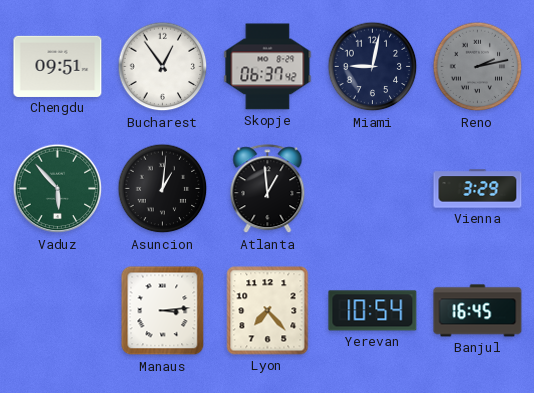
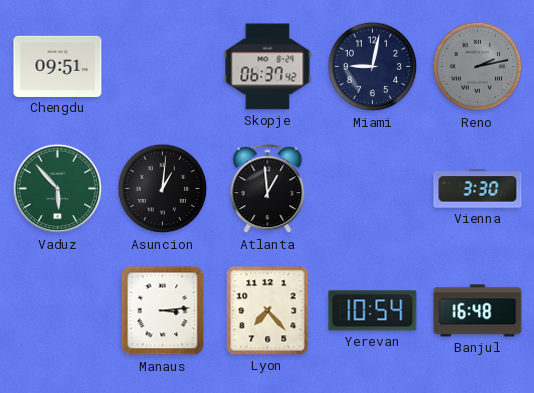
Bucharest: 12:54 -> none (163, 67)
Vienna: 3:29 -> 3:30 (478, 189)
Banjul: 16:45 -> 16:48 (478, 311)
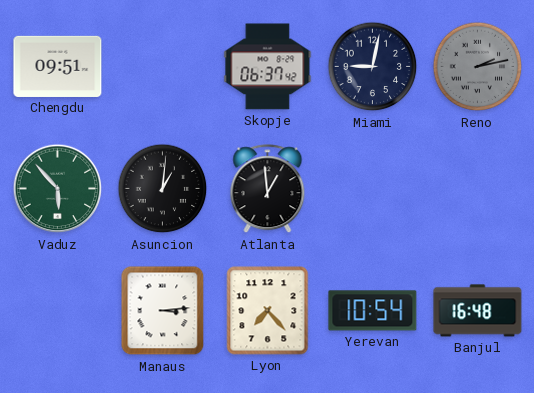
Vienna: 3:30 -> none (478, 189)
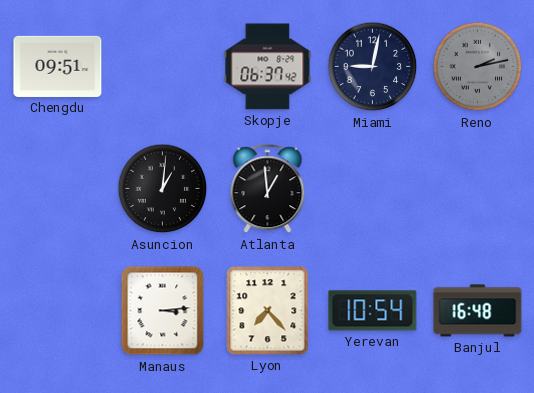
Vaduz: 5:53 -> none (58, 189)
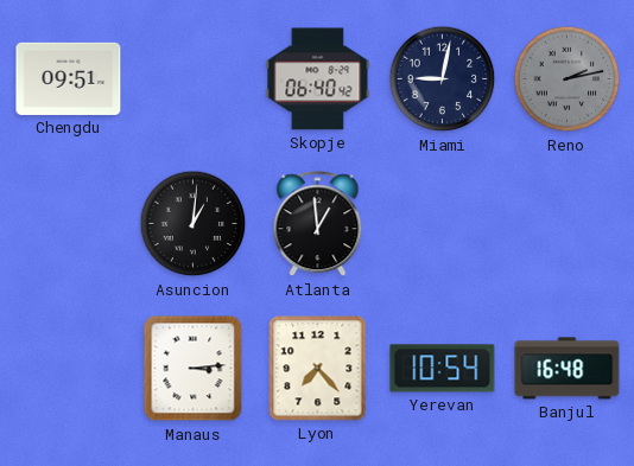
Skopje: 06:37 -> 06:40 (318, 79)
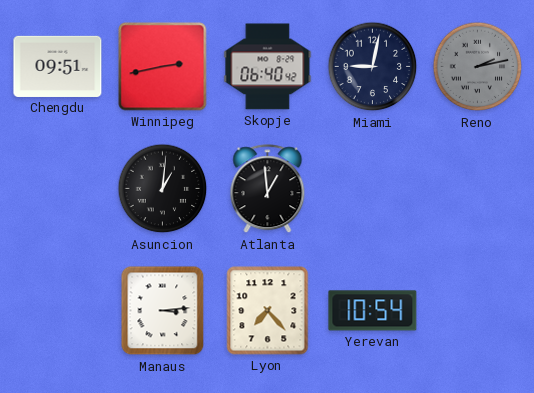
Winnipeg: none -> 2:43 (163, 67)
Banjul: 16:48 -> none (568, 369)
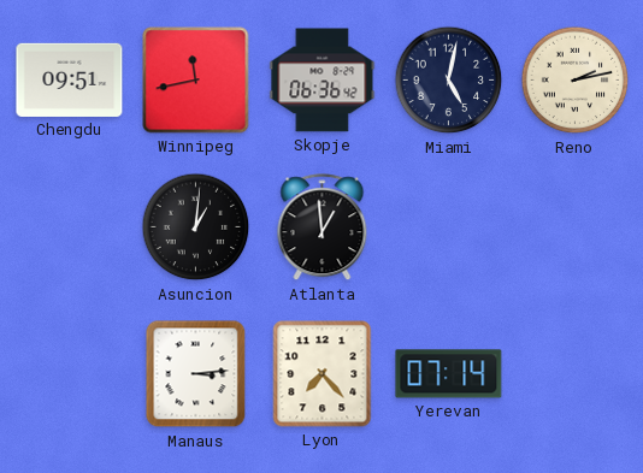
Winnipeg: 2:43 -> 11:43 (196, 81)
Skopje: 06:40 -> 06:36 (323, 81)
Miami: 9:02 -> 5:02 (449, 81)
Reno dial: grey -> cream (576, 81)
Yerevan: 10:54 -> 07:14 (449, 374)
